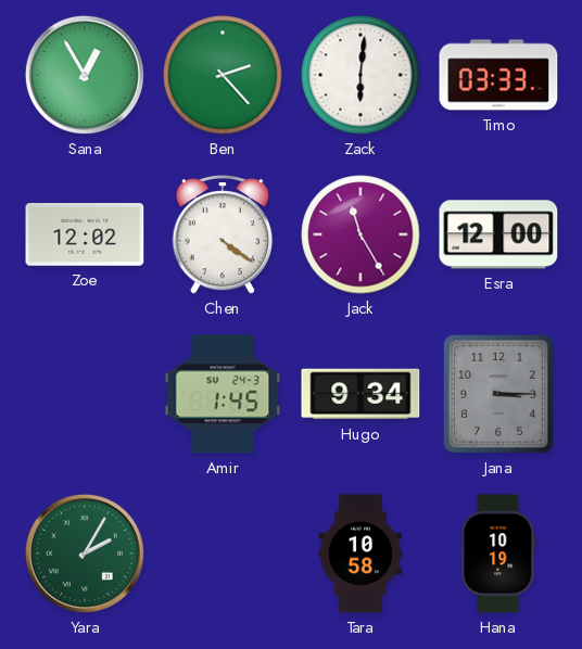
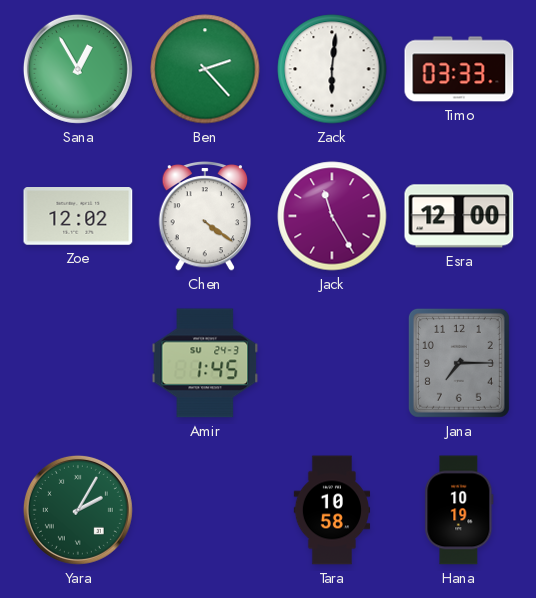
Hugo: 9:34 -> none (360, 394)
Jana: 3:15 -> 7:15 (459, 363)
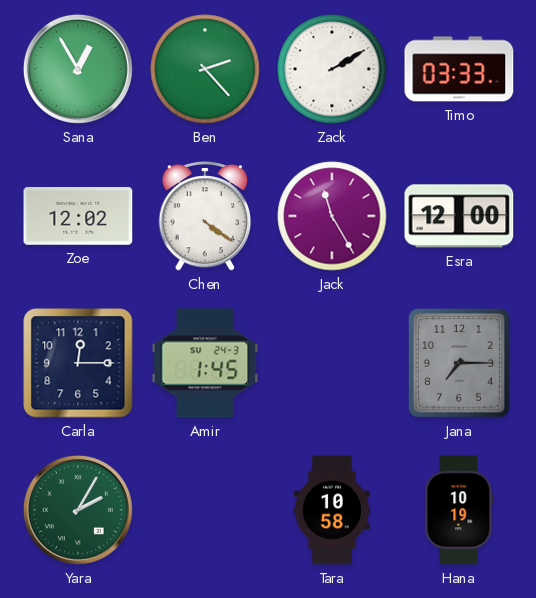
Zack: 6:01 -> 2:10 (332, 69)
Carla: none -> 12:15 (78, 363)
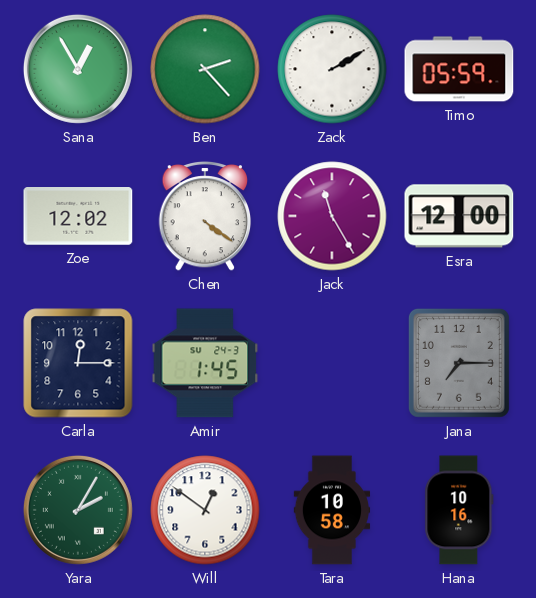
Timo: 03:33 -> 05:59 (459, 69)
Will: none -> 12:51 (205, 510)
Hana: 10:19 -> 10:16 (459, 510)
